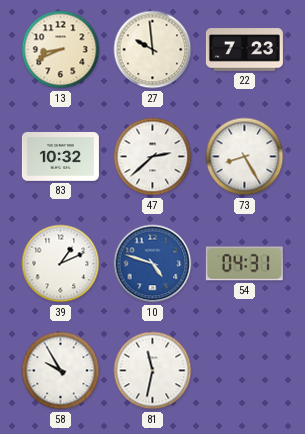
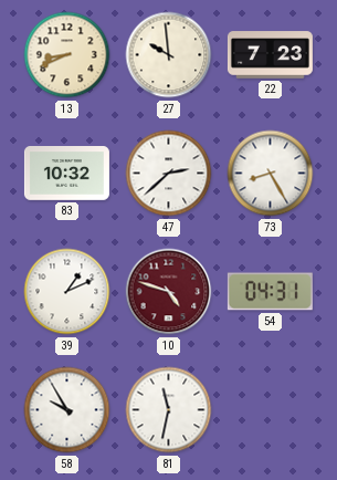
10 dial: blue -> burgundy (169, 292)
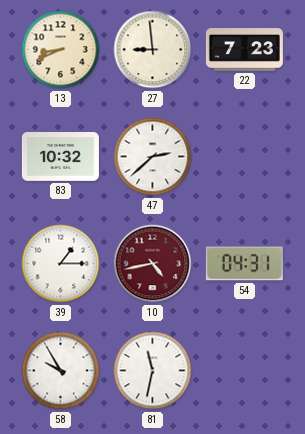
27: 9:59 -> 8:59 (153, 50)
73: 8:25 -> none (271, 174)
39: 1:11 -> 1:15 (61, 264)
10: 4:48 -> 4:43 (153, 264)
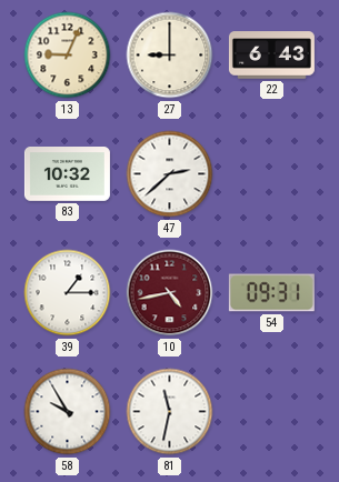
13: 8:41 -> 9:04 (68, 56)
27: 8:59 -> 9:00 (170, 56)
22: 7:23 -> 6:43 (271, 56)
54: 04:31 -> 09:31 (271, 293)
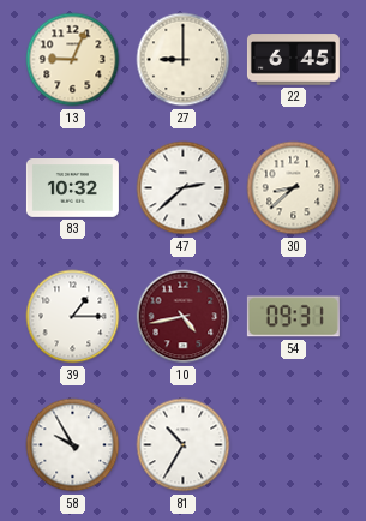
22: 6:43 -> 6:45 (293, 60)
30: none -> 8:38 (294, 188)
81: 11:32 -> 10:35 (184, 445)
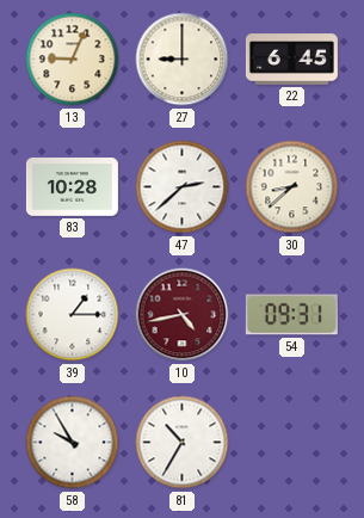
83: 10:32 -> 10:28 (72, 187)
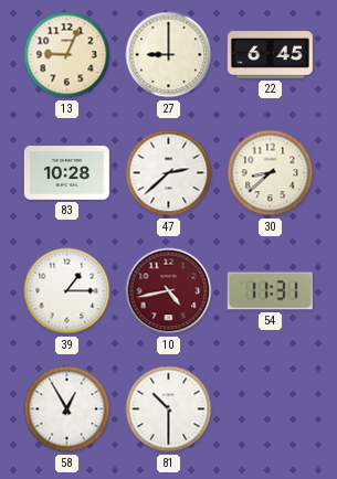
54: 09:31 -> 11:31 (270, 291)
58: 9:55 -> 12:55 (67, 409)
81: 10:35 -> 10:30 (169, 409)
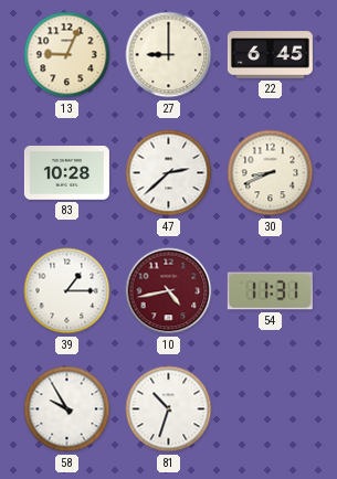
30: 8:38 -> 8:41 (271, 173)
58: 12:55 -> 9:55 (67, 409)
81: 10:30 -> 10:33 (169, 409)
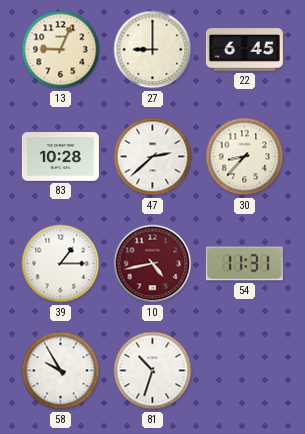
30: 8:41 -> 8:37 (245, 157)
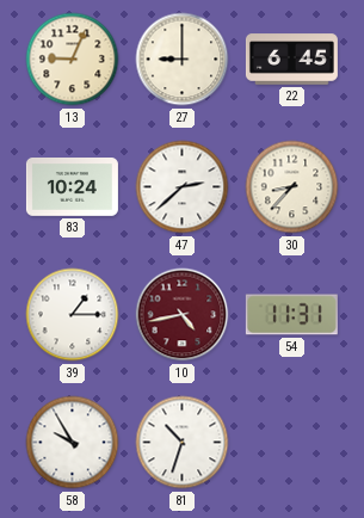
83: 10:28 -> 10:24 (72, 187)
